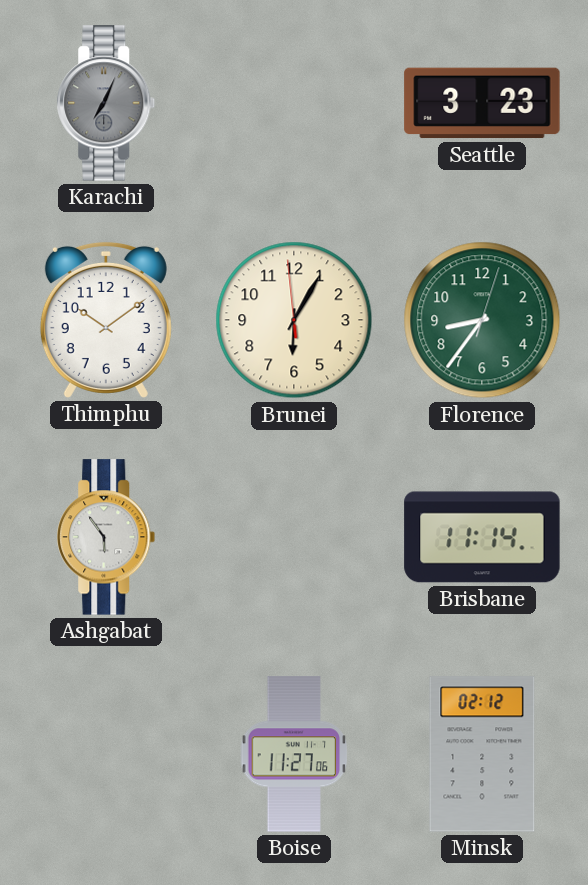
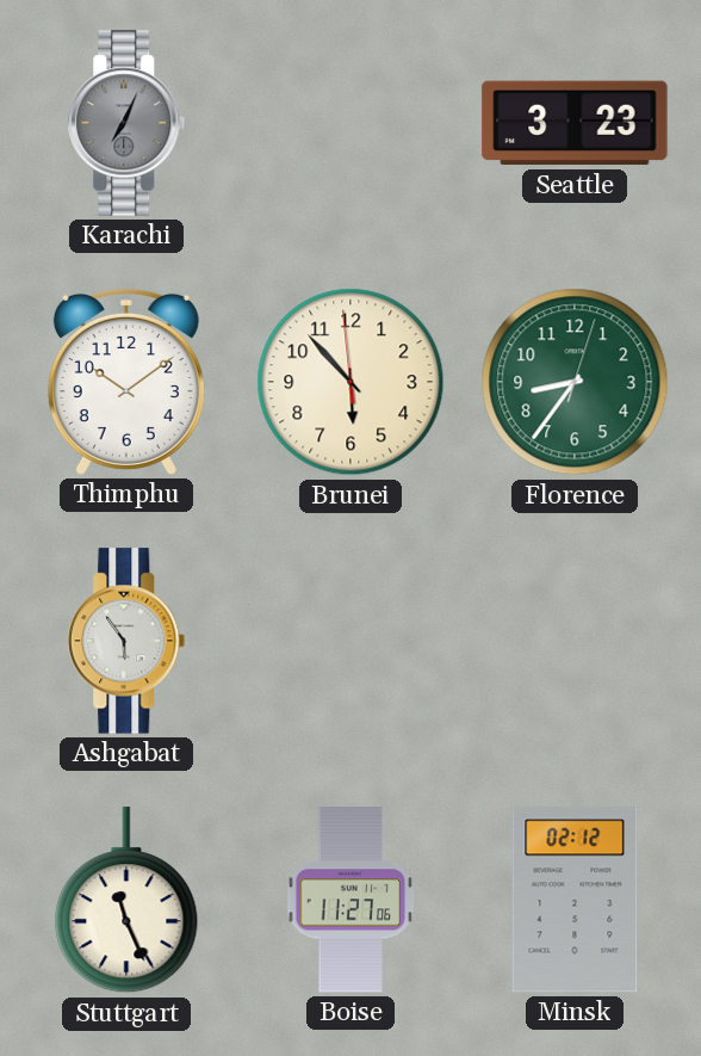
Brunei: 6:04 -> 5:52 (350, 382)
Brisbane: 11:14 -> none (482, 537)
Stuttgart: none -> 11:26 (126, 901)
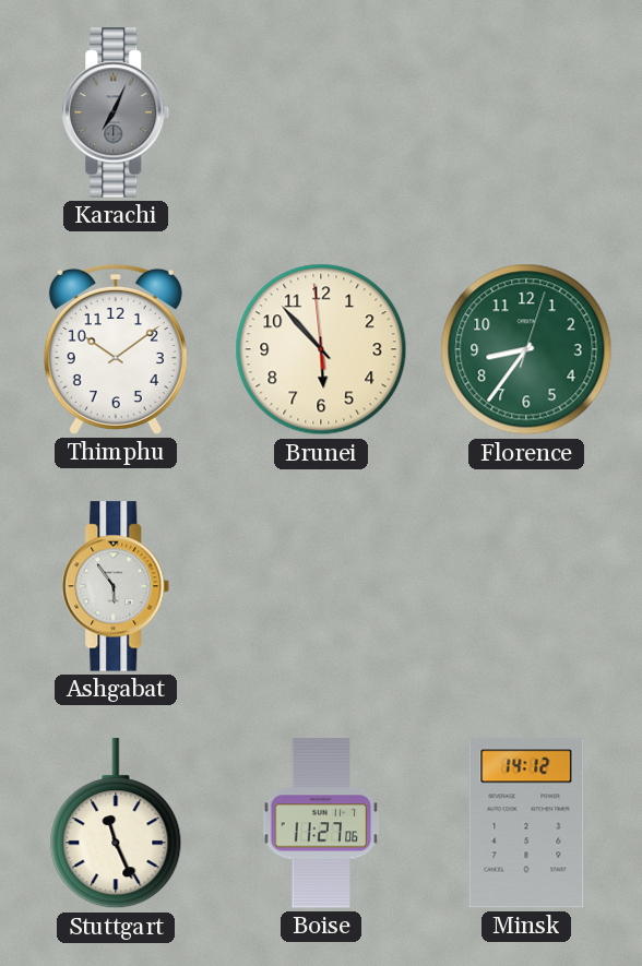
Seattle: 3:23 -> none (575, 123)
Minsk: 02:12 -> 14:12 (526, 823)
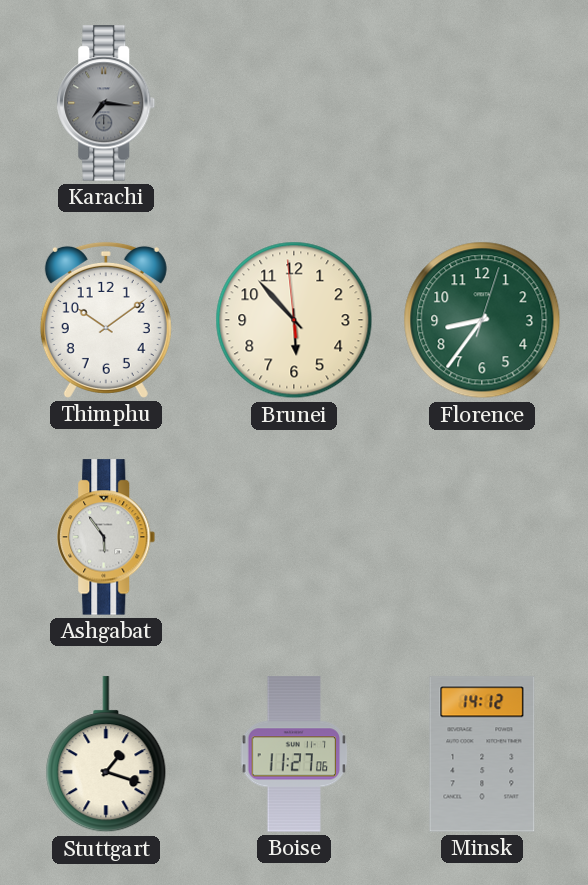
Karachi: 7:04 -> 7:16 (106, 103)
Stuttgart: 11:26 -> 1:18 (106, 755)
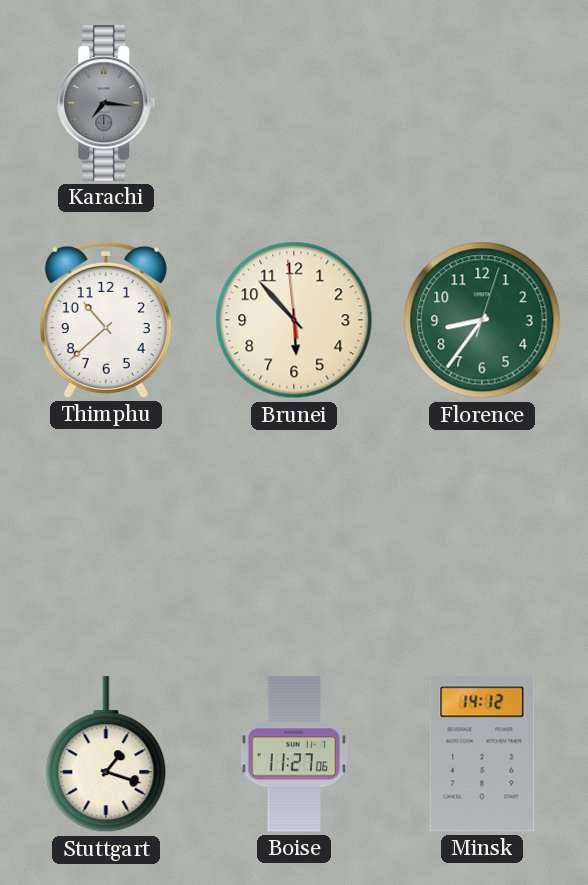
Thimphu: 10:09 -> 10:38 (106, 320)
Ashgabat: 5:54 -> none (106, 537)
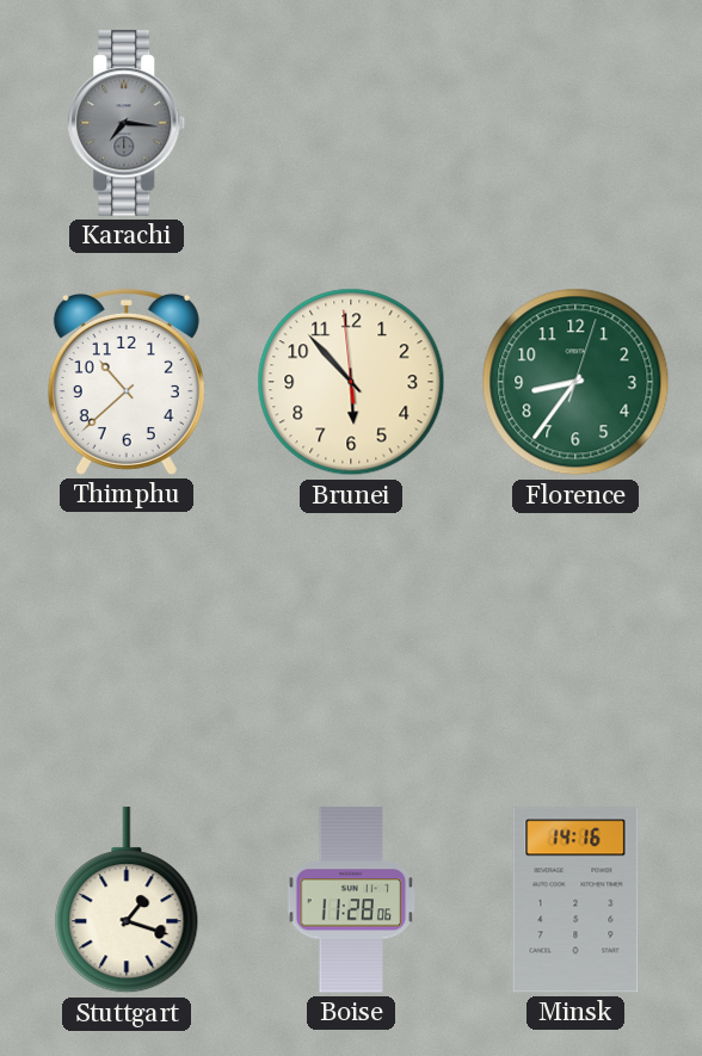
Boise: 11:27 -> 11:28 (351, 900)
Minsk: 14:12 -> 14:16 (575, 900)
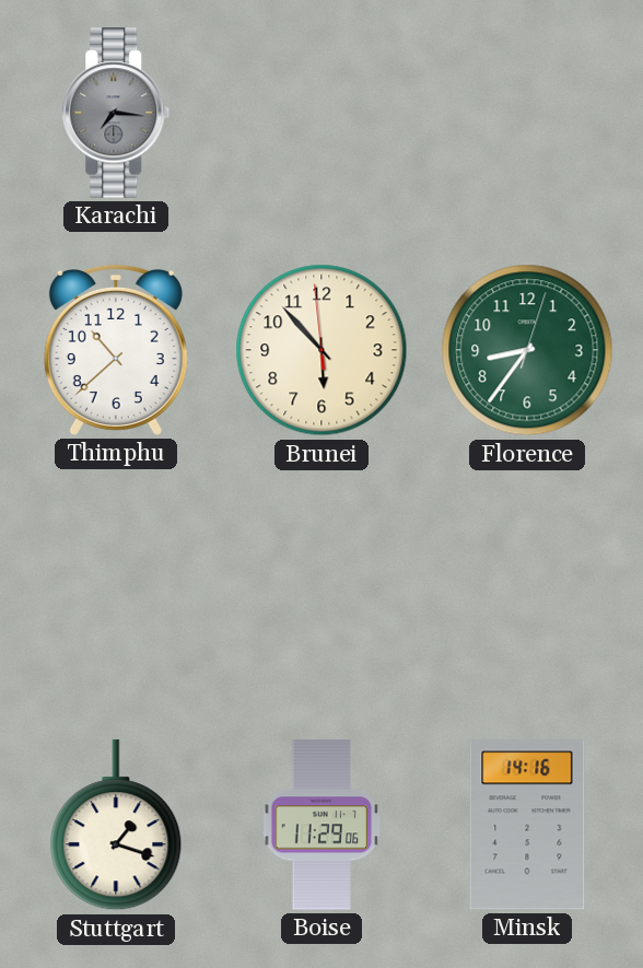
Boise: 11:28 -> 11:29 (321, 825)
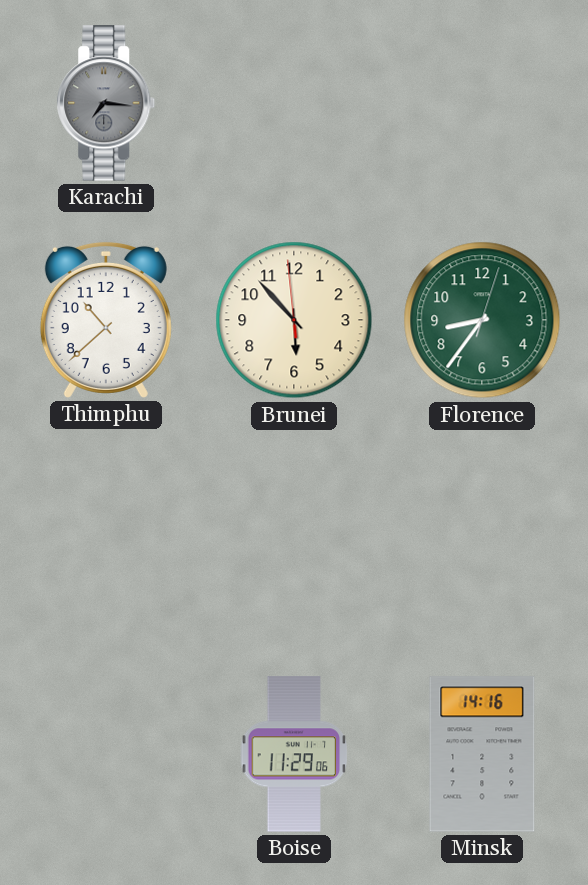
Stuttgart: 1:18 -> none (116, 826)
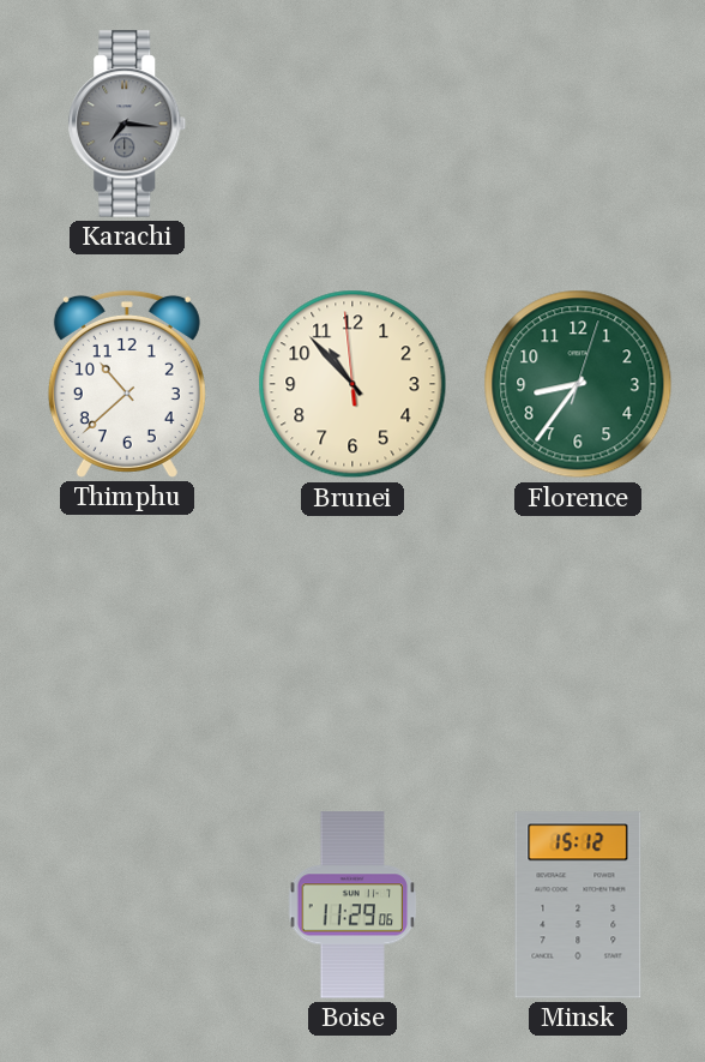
Brunei: 5:52 -> 10:52 (352, 384)
Minsk: 14:16 -> 15:12 (578, 905)
